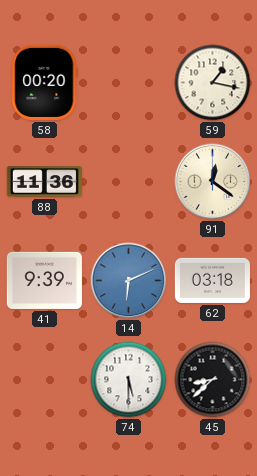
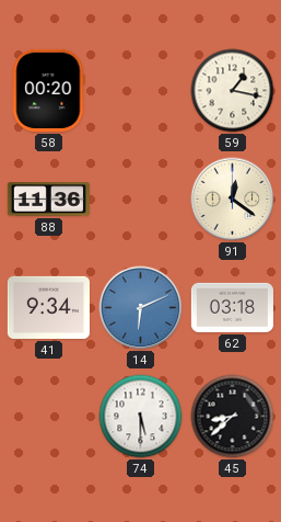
41: 9:39 -> 9:34 (48, 307)
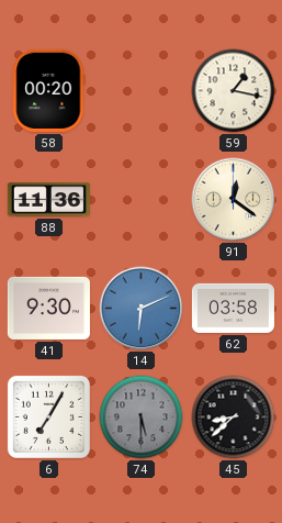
41: 9:34 -> 9:30 (48, 308)
62: 03:18 -> 03:58 (233, 308)
6: none -> 7:05 (48, 416)
74 dial: white -> grey (142, 418)
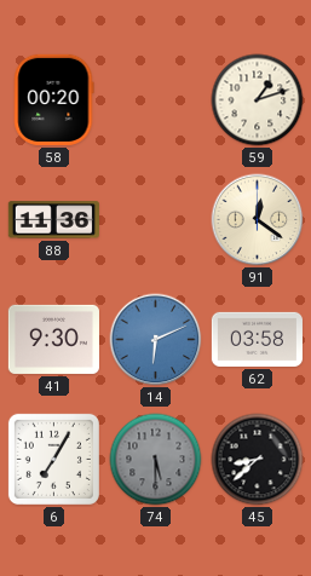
59: 1:17 -> 1:12 (258, 100)
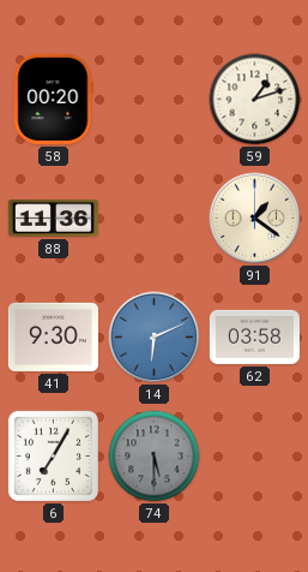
91: 12:21 -> 1:21 (255, 219)
45: 8:38 -> none (258, 460)
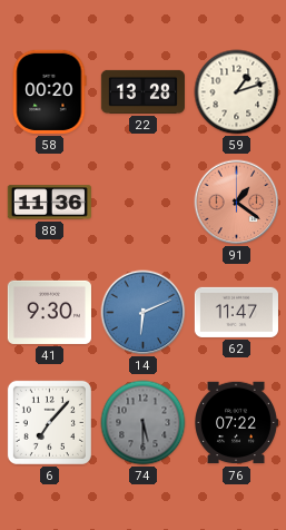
22: none -> 13:28 (142, 91)
91 dial: cream -> salmon (237, 203)
62: 03:58 -> 11:47 (236, 312)
6: 7:05 -> 7:07 (49, 422)
76: none -> 07:22 (237, 423)
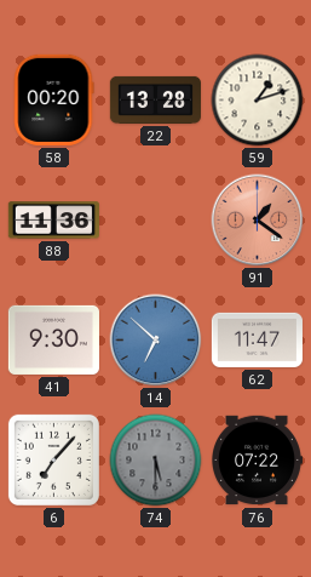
14: 6:11 -> 6:52 (156, 341)
